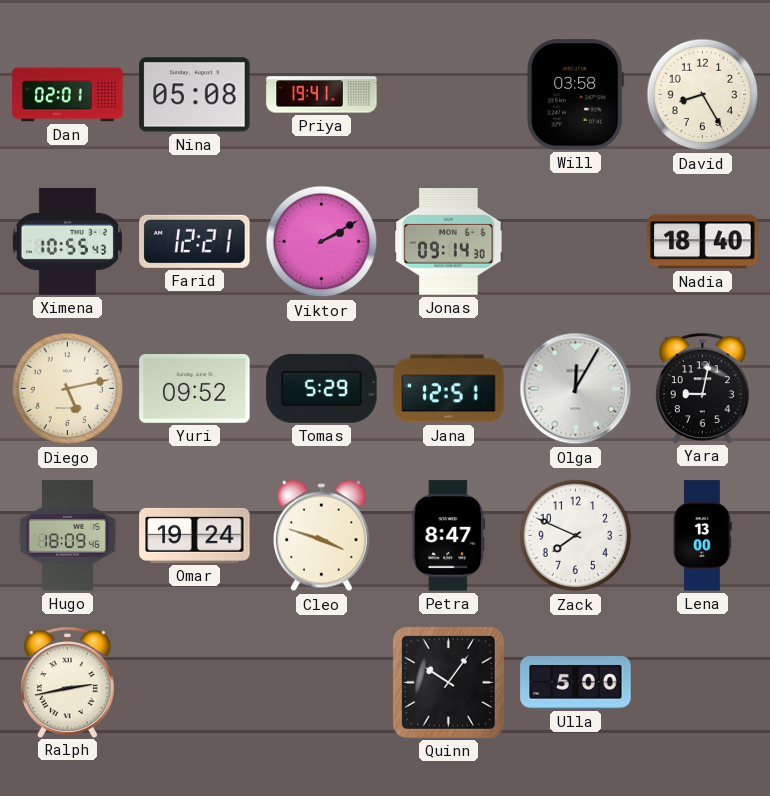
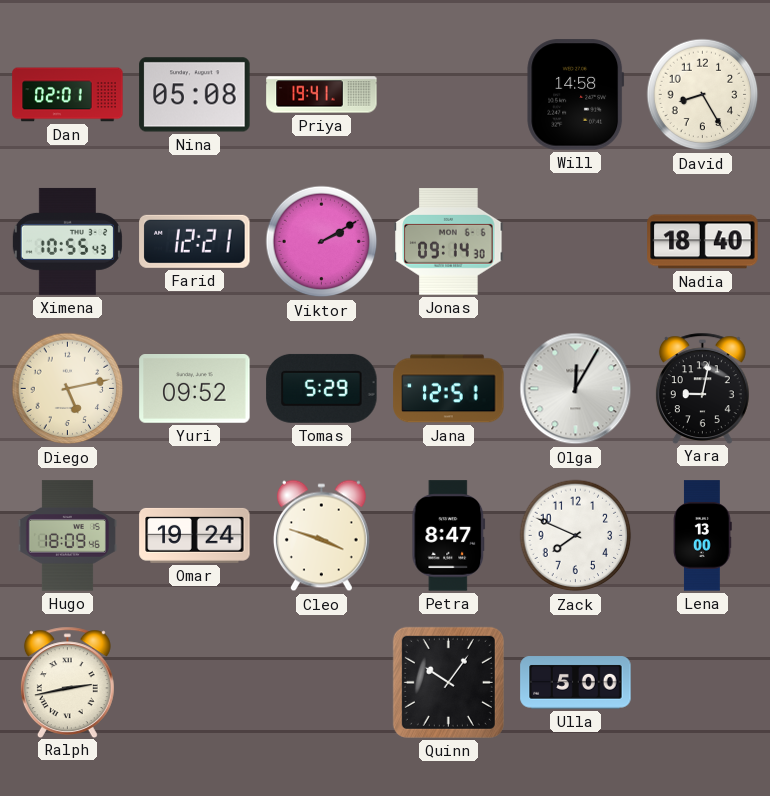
Will: 03:58 -> 14:58 (576, 95)
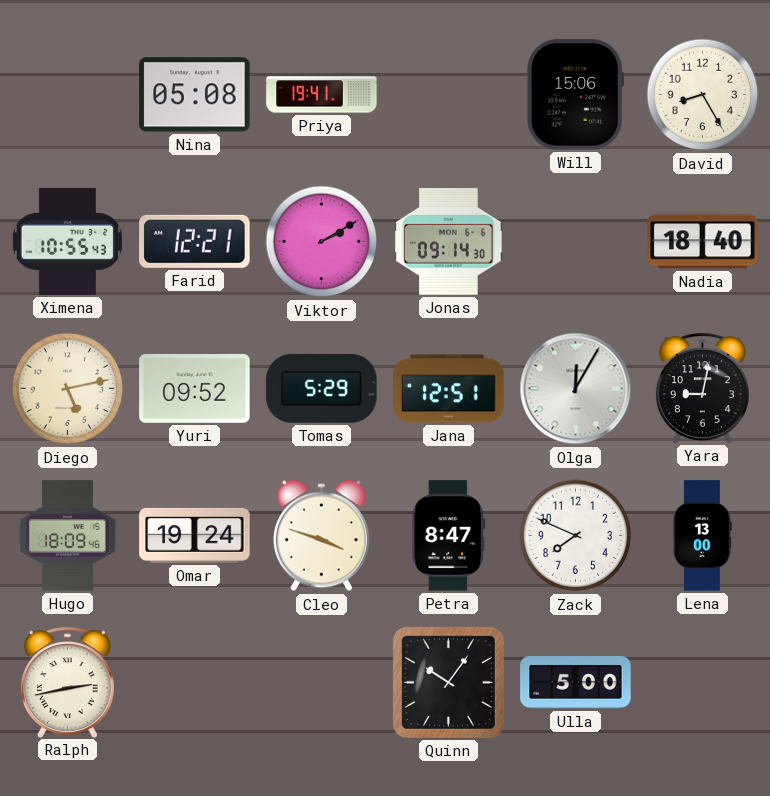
Dan: 02:01 -> none (68, 95)
Will: 14:58 -> 15:06 (576, 95)
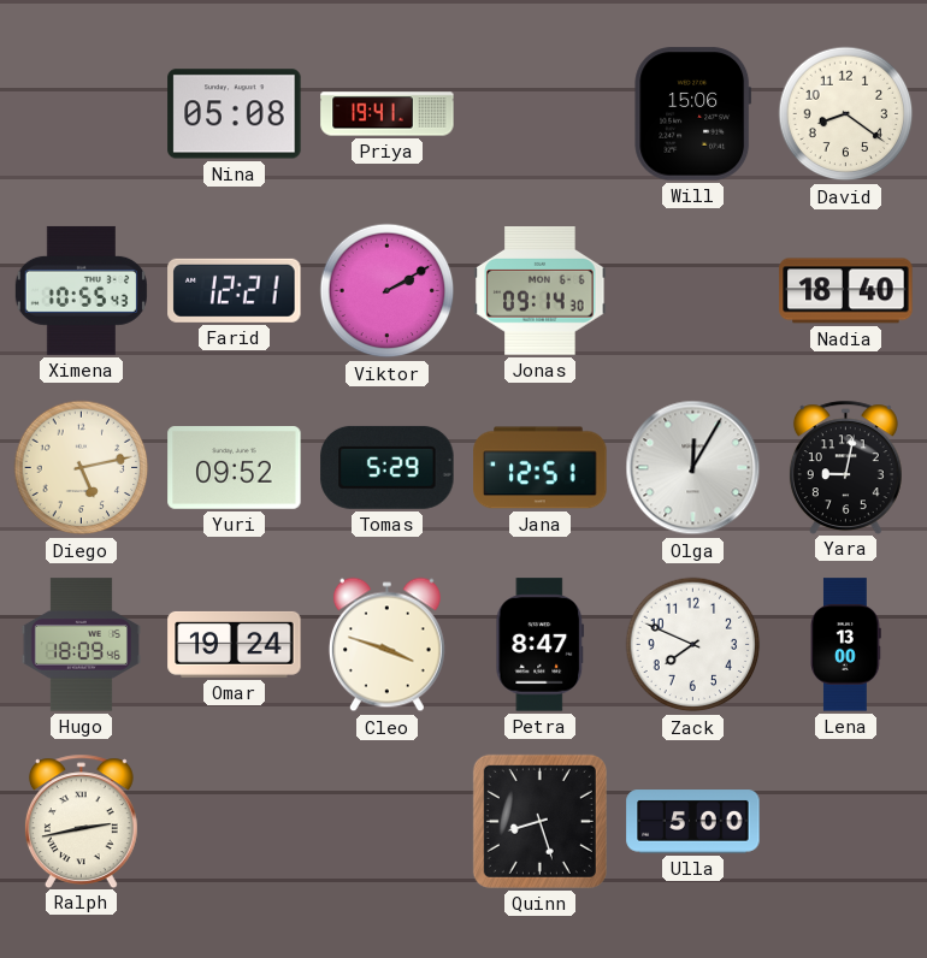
David: 8:25 -> 8:21 (846, 114)
Quinn: 10:06 -> 8:27 (539, 821)
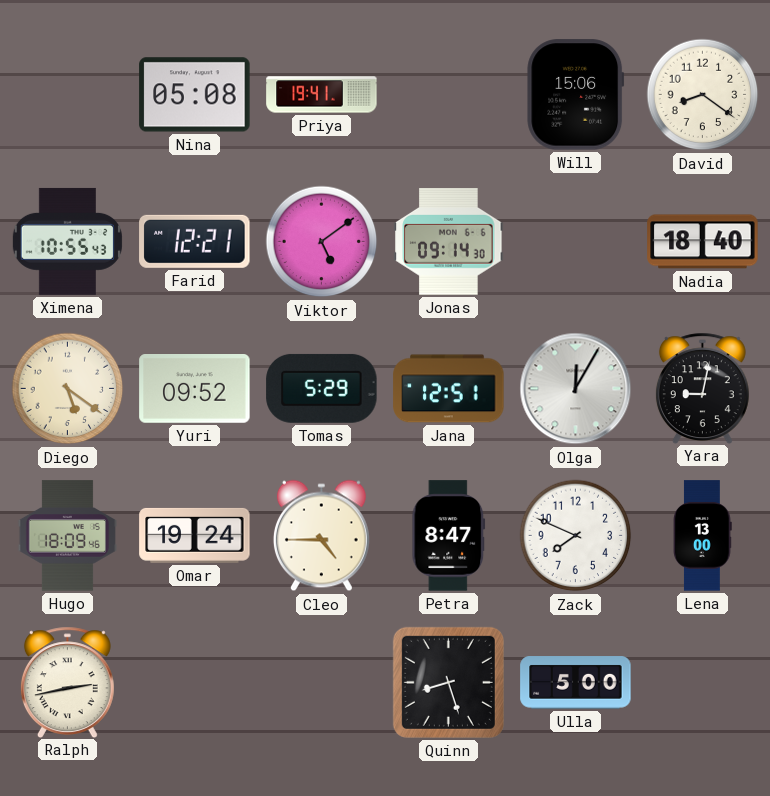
Viktor: 2:10 -> 5:09 (322, 242)
Diego: 5:13 -> 5:21 (68, 389)
Cleo: 3:48 -> 4:45 (321, 536)
